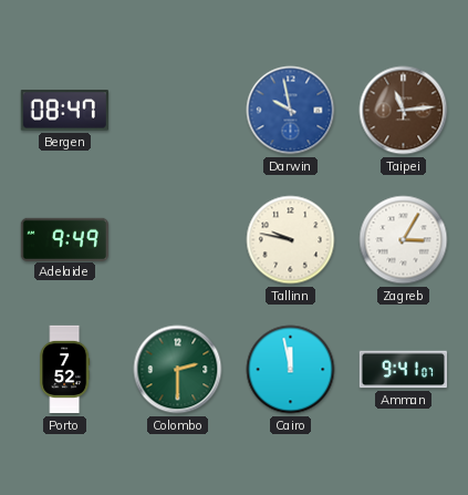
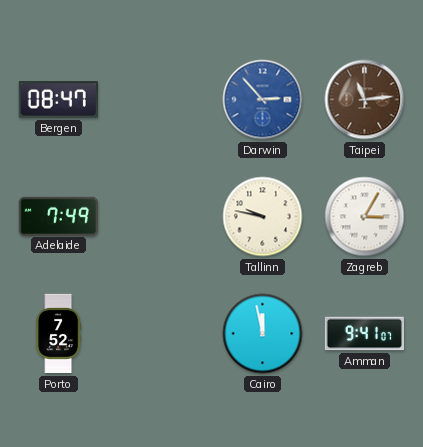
Darwin: 9:58 -> 2:53 (263, 100)
Adelaide: 9:49 -> 7:49 (58, 216)
Colombo: 2:30 -> none (178, 370)
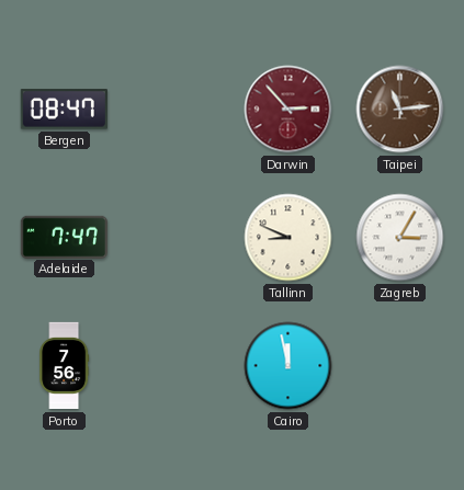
Darwin dial: blue -> burgundy (288, 110)
Adelaide: 7:49 -> 7:47 (64, 237)
Tallinn: 9:47 -> 8:49 (288, 238)
Porto: 7:52 -> 7:56 (65, 366)
Amman: 9:41 -> none (364, 334)
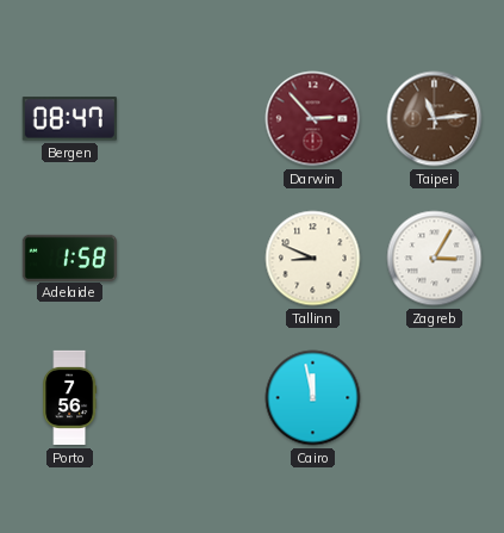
Adelaide: 7:47 -> 1:58 (69, 258)
